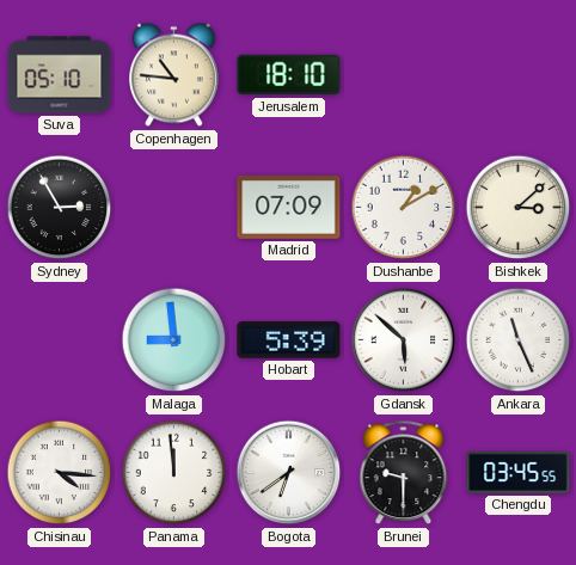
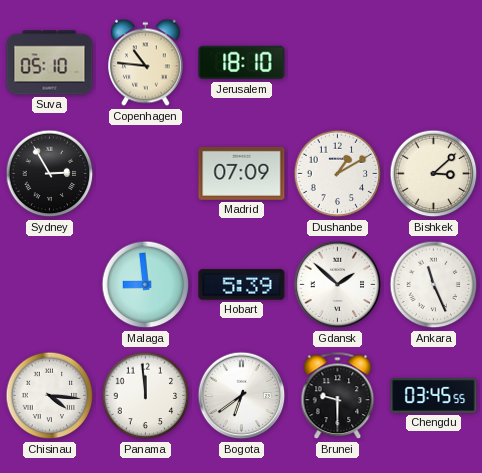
Gdansk: 5:52 -> 1:52 (338, 285)
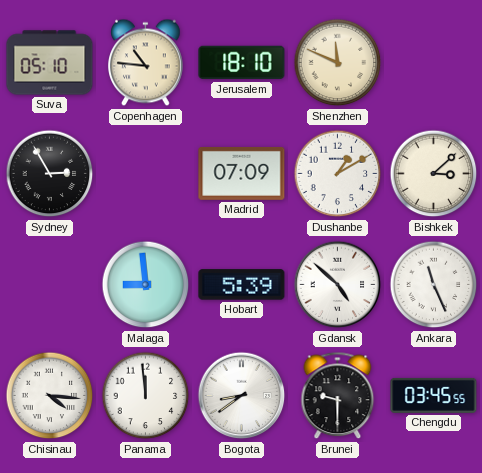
Shenzhen: none -> 11:49 (338, 63)
Gdansk: 1:52 -> 4:52 (338, 285)
Bogota: 6:39 -> 8:39 (242, 396)
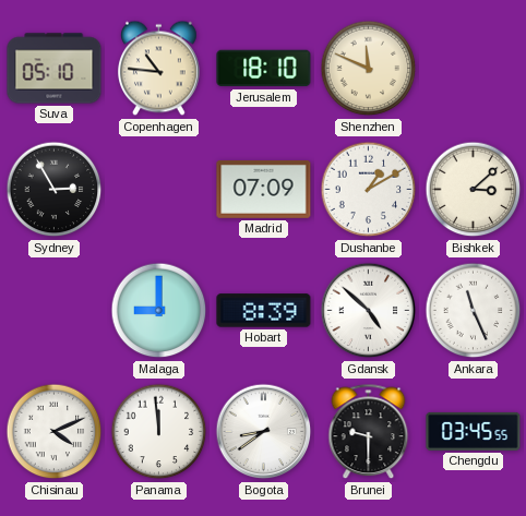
Malaga: 8:59 -> 9:00 (159, 311)
Hobart: 5:39 -> 8:39 (264, 311)
Chisinau: 4:16 -> 4:11 (55, 432)
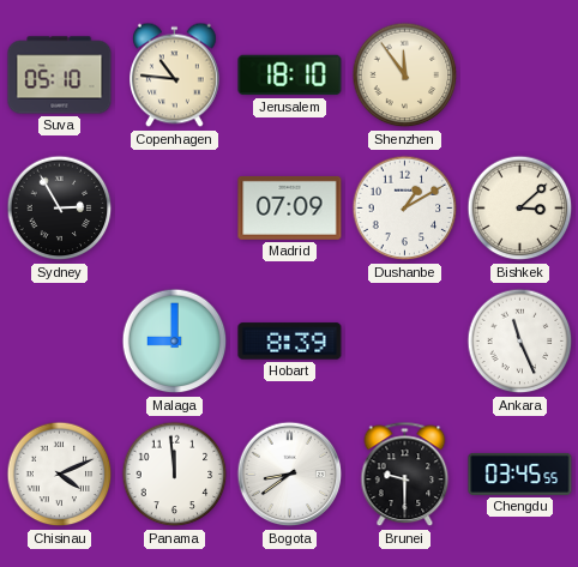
Shenzhen: 11:49 -> 11:54 (405, 76)
Gdansk: 4:52 -> none (369, 311)
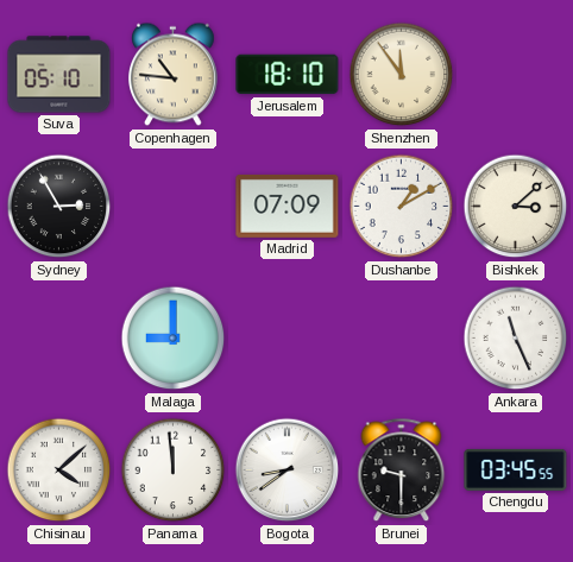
Hobart: 8:39 -> none (290, 342)
Chisinau: 4:11 -> 4:08 (59, 471)
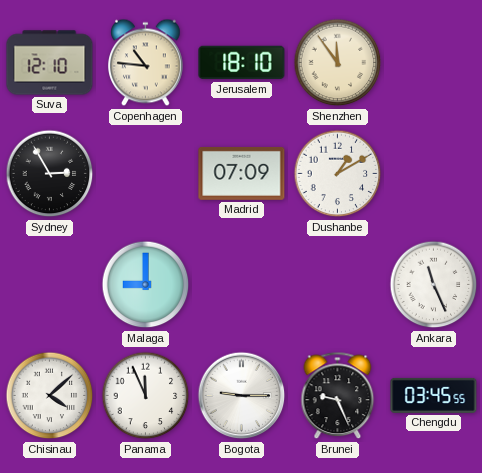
Suva: 05:10 -> 12:10 (50, 63)
Bishkek: 3:08 -> none (516, 207)
Panama: 11:59 -> 11:56 (146, 396)
Bogota: 8:39 -> 9:15 (242, 396)
Brunei: 9:30 -> 9:26 (338, 396)
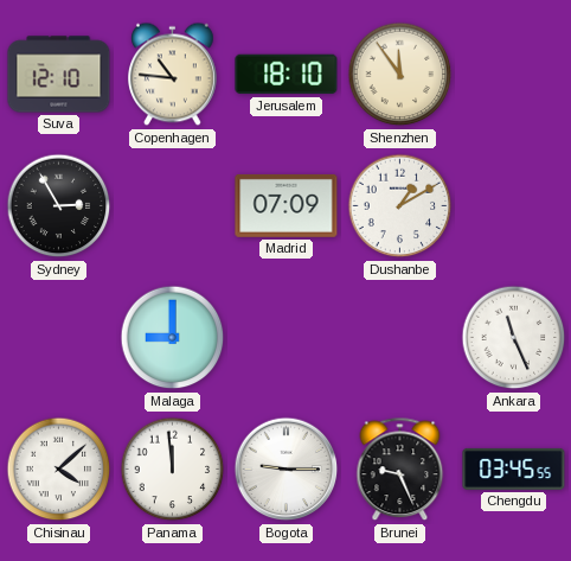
Panama: 11:56 -> 11:59 (173, 470)
